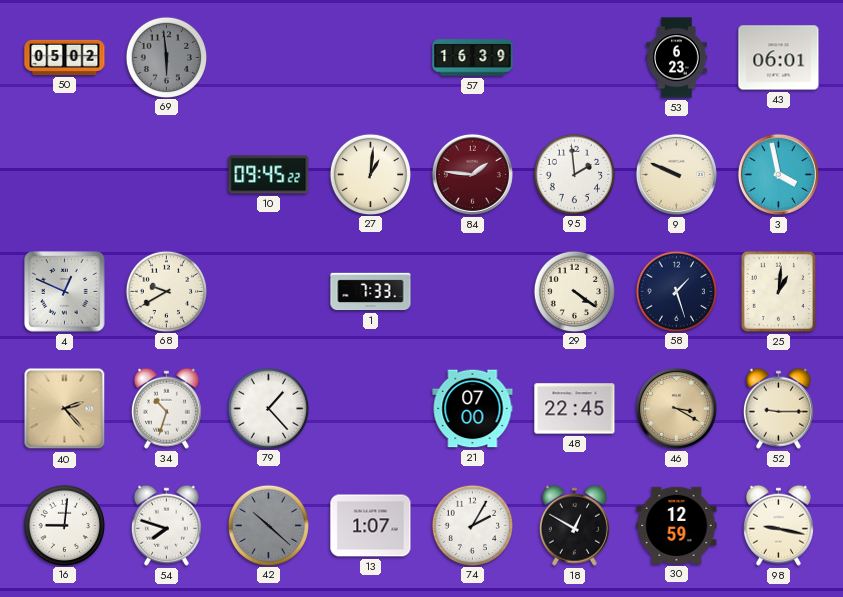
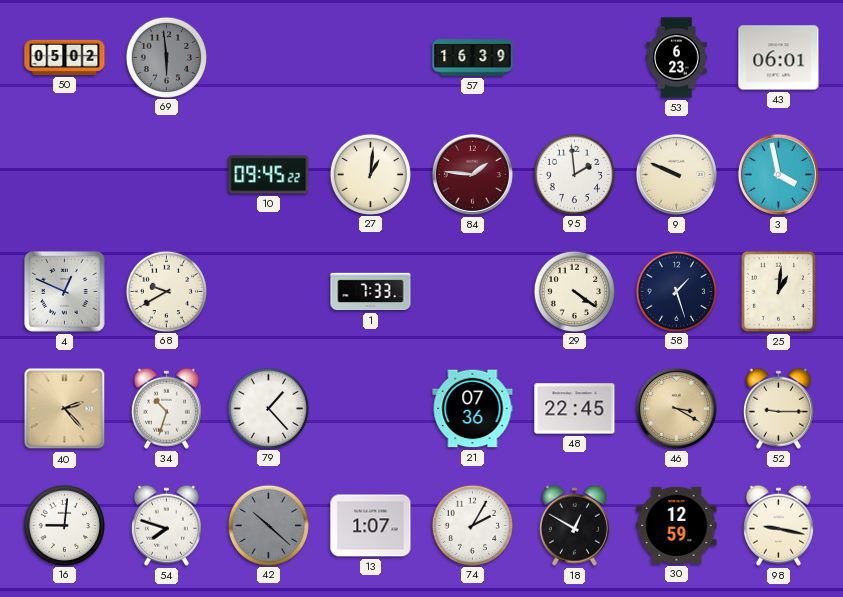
21: 07:00 -> 07:36 (473, 409)
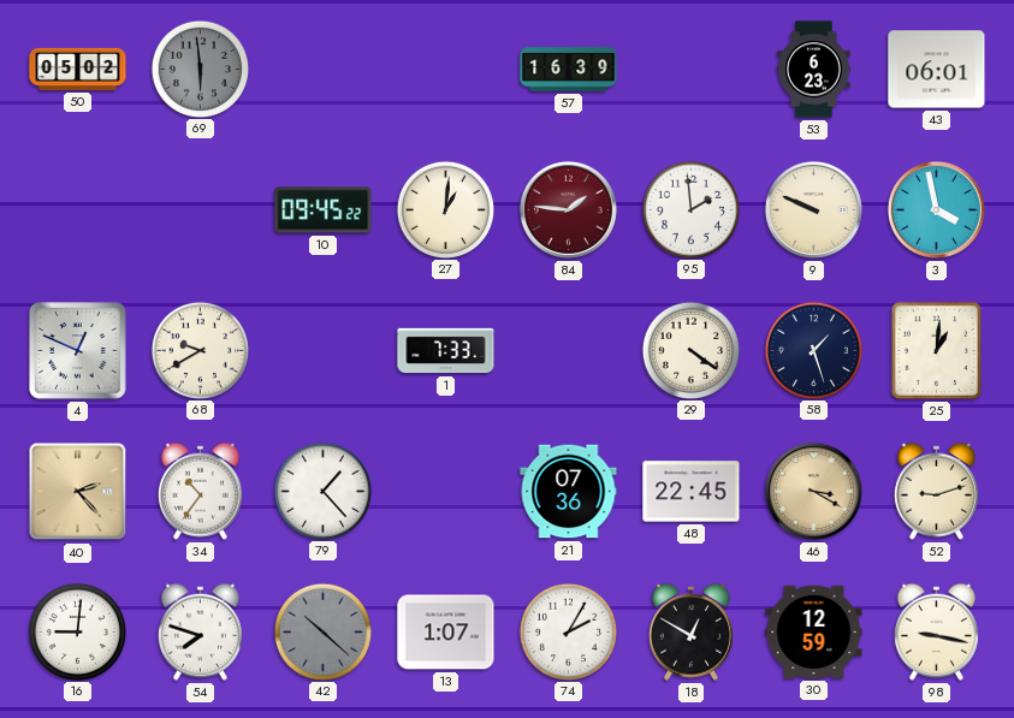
34: 10:33 -> 10:36 (200, 491)
52: 9:15 -> 9:12 (936, 491)
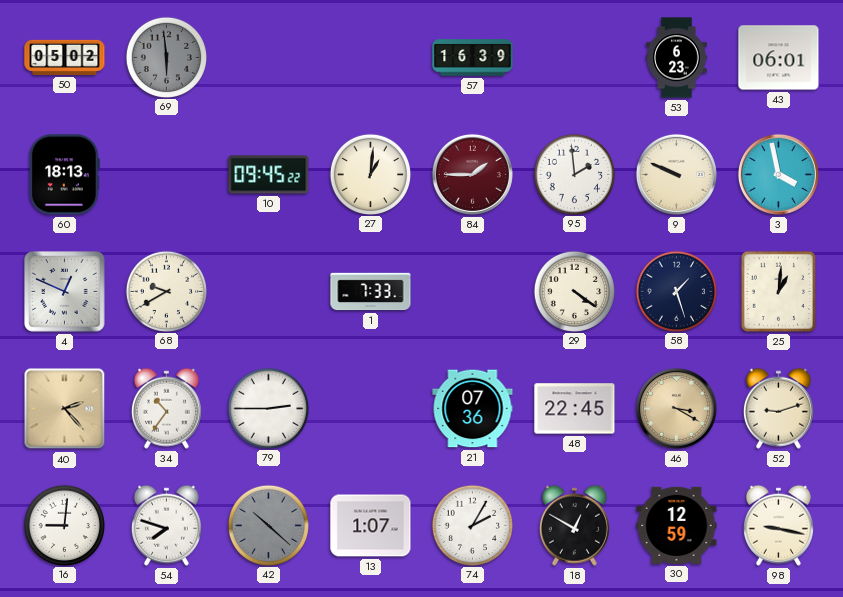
60: none -> 18:13 (64, 175)
84: 1:46 -> 1:45 (472, 174)
79: 1:23 -> 2:45 (268, 408)
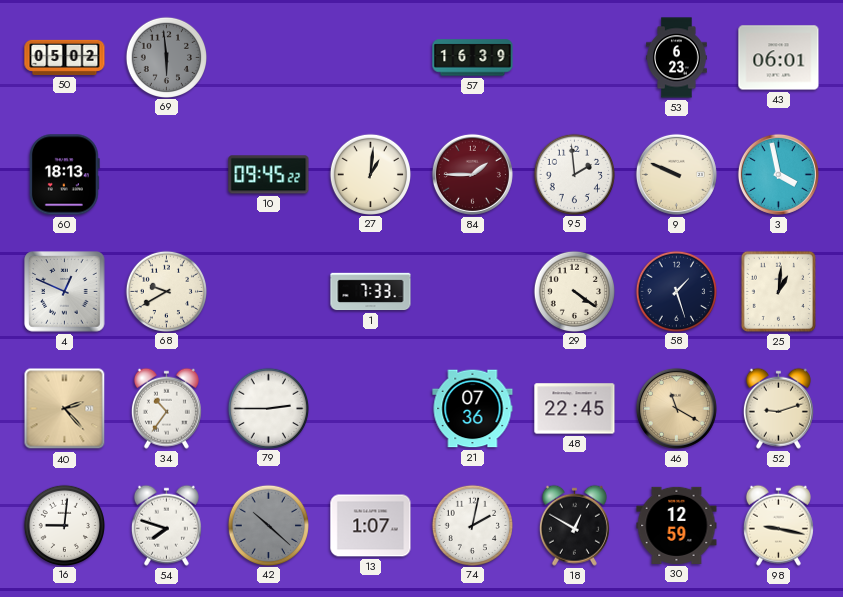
46: 3:20 -> 11:20 (676, 408)
74: 2:05 -> 2:02 (472, 525)
